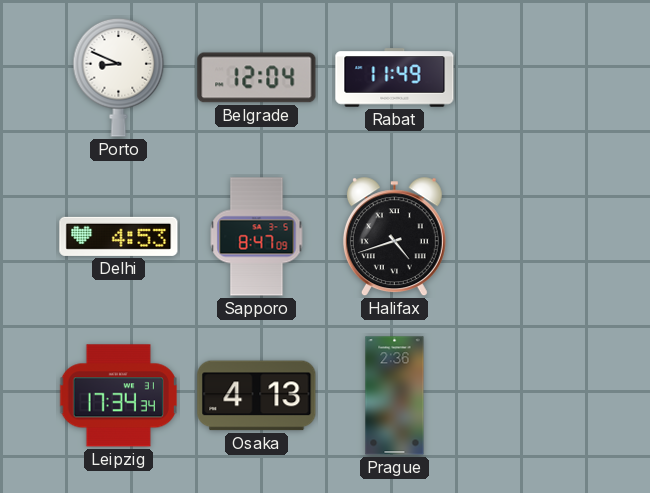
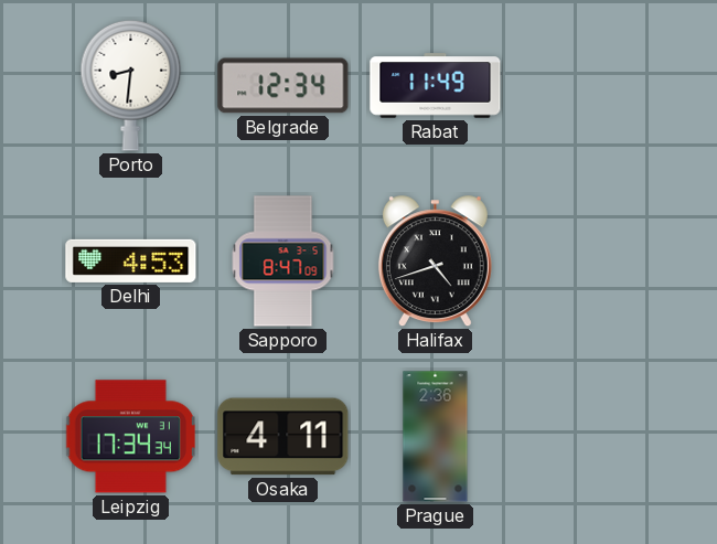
Porto: 8:49 -> 8:31 (131, 85)
Belgrade: 12:04 -> 12:34 (283, 86)
Osaka: 4:13 -> 4:11 (283, 437)
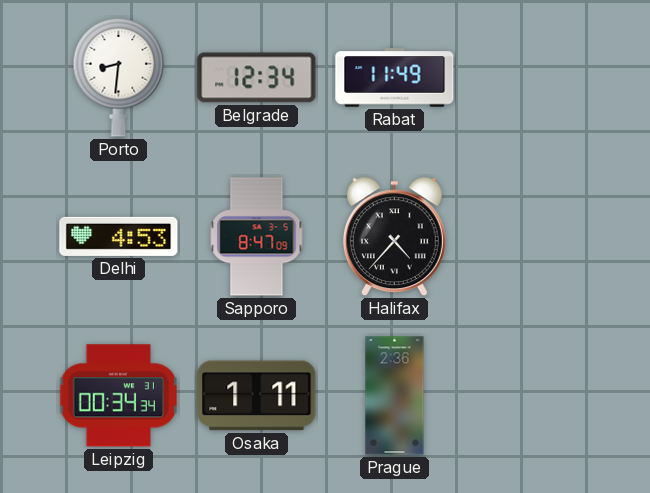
Halifax: 4:42 -> 4:37 (394, 237)
Leipzig: 17:34 -> 00:34 (118, 396)
Osaka: 4:11 -> 1:11 (257, 396)
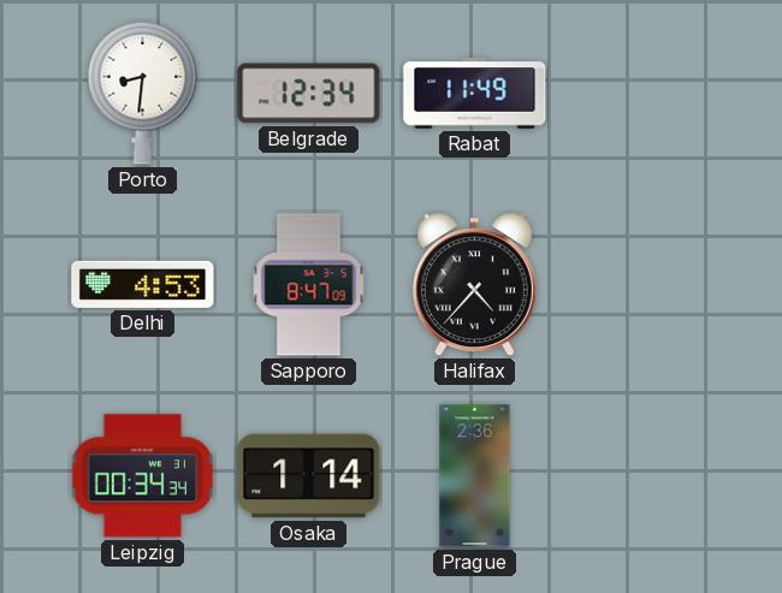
Osaka: 1:11 -> 1:14 (309, 476)
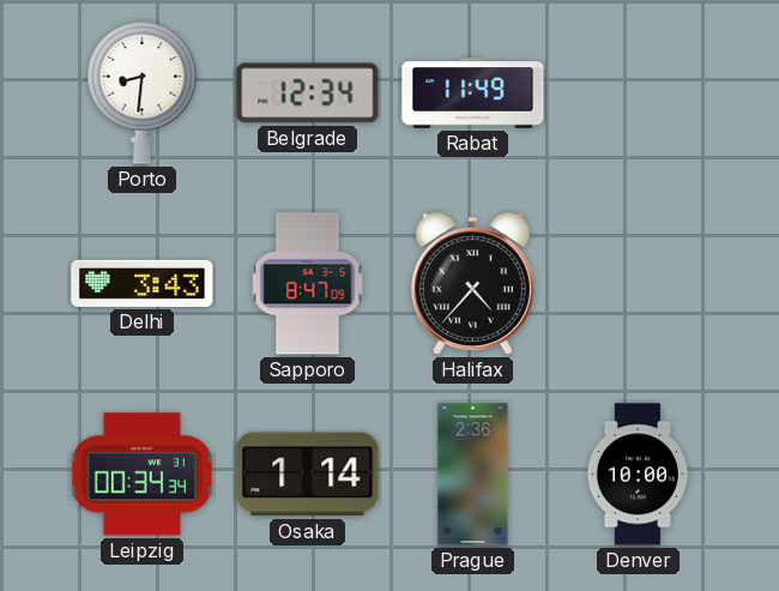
Delhi: 4:53 -> 3:43 (143, 283)
Denver: none -> 10:00 (638, 475)
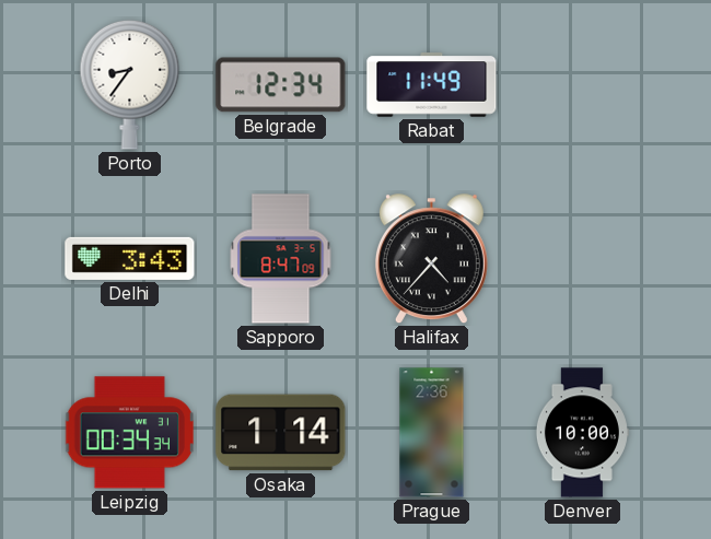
Porto: 8:31 -> 8:36 (130, 84)
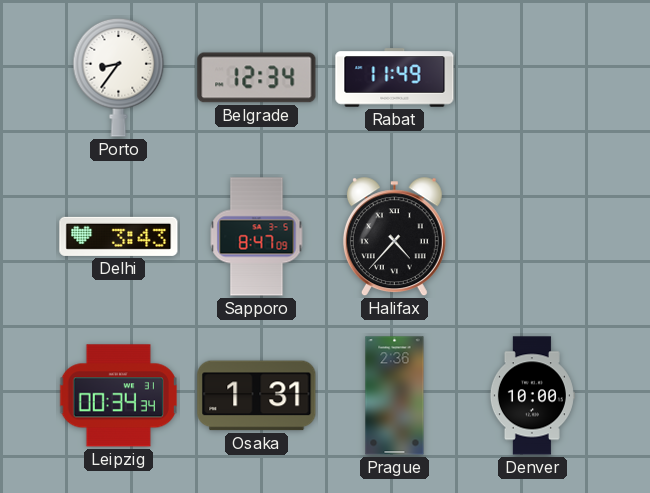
Osaka: 1:14 -> 1:31 (257, 396)
